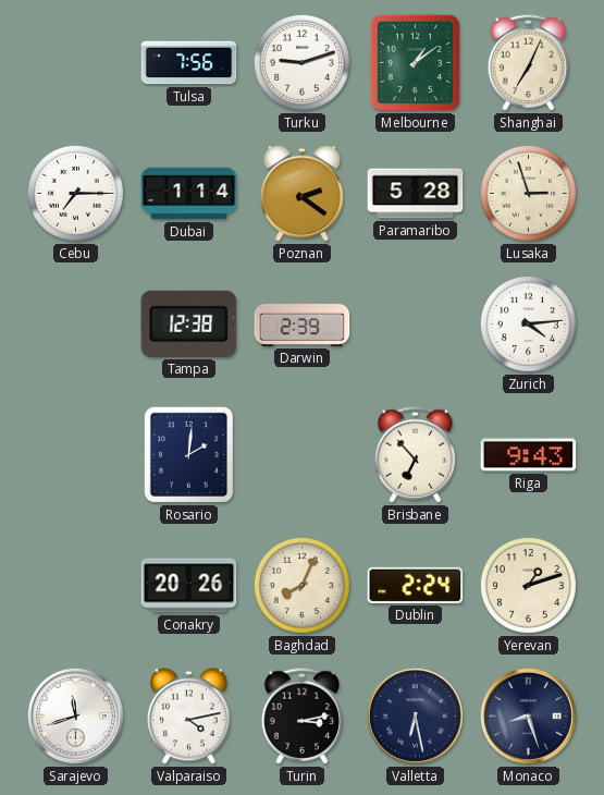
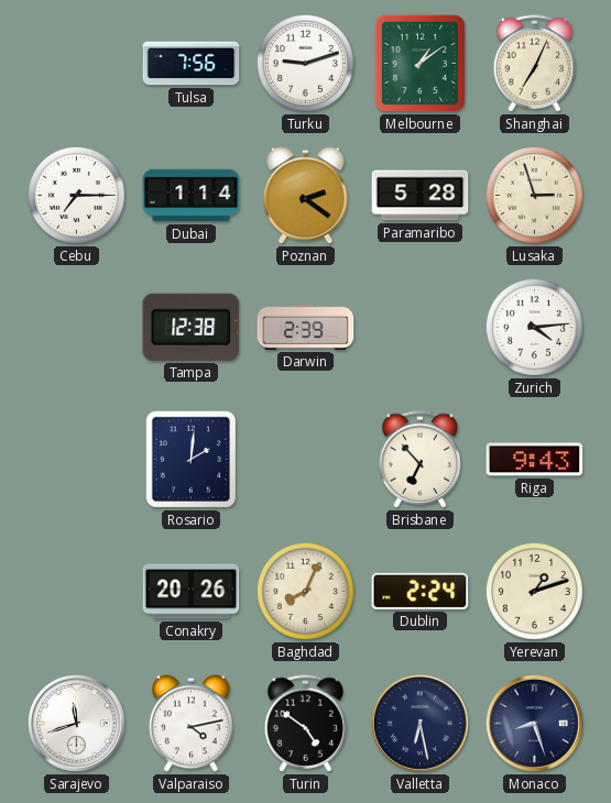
Turin: 3:13 -> 4:51 (306, 724)
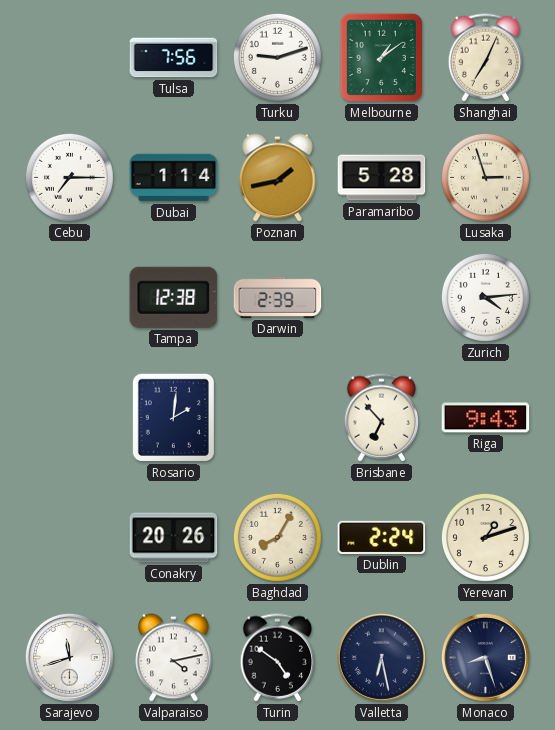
Poznan: 2:21 -> 1:43 (278, 178)
Baghdad: 8:04 -> 8:05 (277, 537)
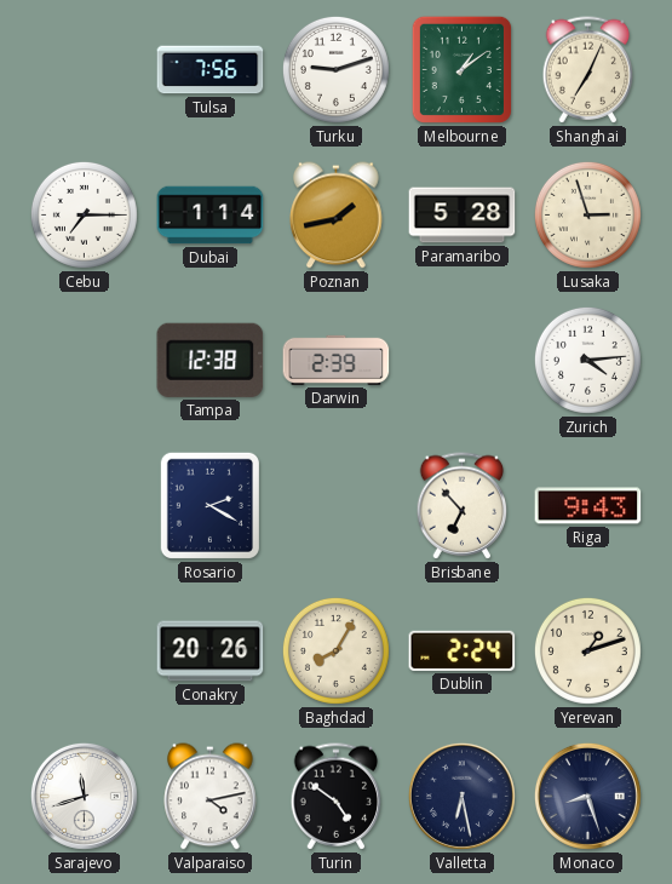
Rosario: 2:01 -> 2:20 (209, 505)
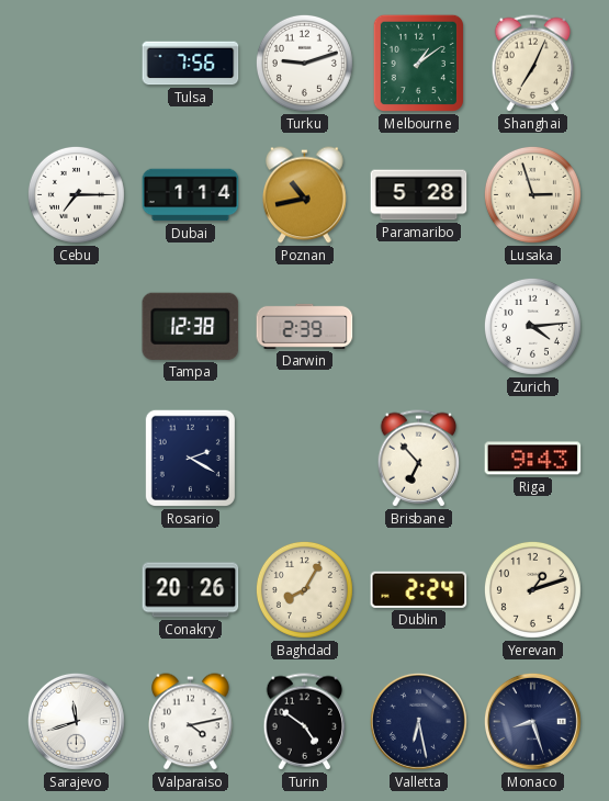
Poznan: 1:43 -> 10:43 (305, 195)
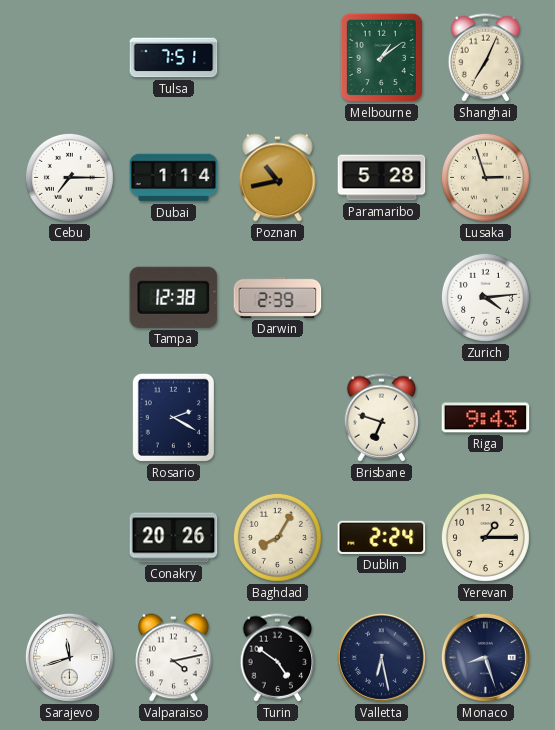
Tulsa: 7:56 -> 7:51 (174, 58)
Turku: 9:12 -> none (304, 63)
Brisbane: 6:53 -> 6:48 (382, 418)
Yerevan: 1:12 -> 1:15 (485, 537)
